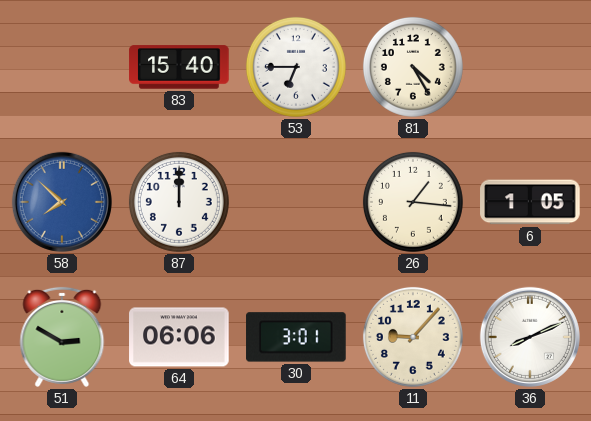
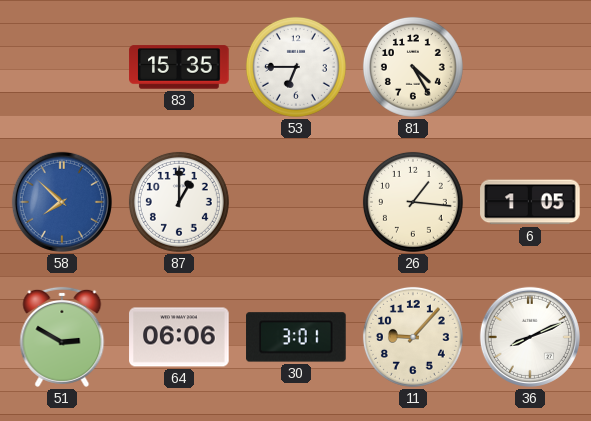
83: 15:40 -> 15:35 (179, 67)
87: 12:00 -> 1:00 (179, 202)
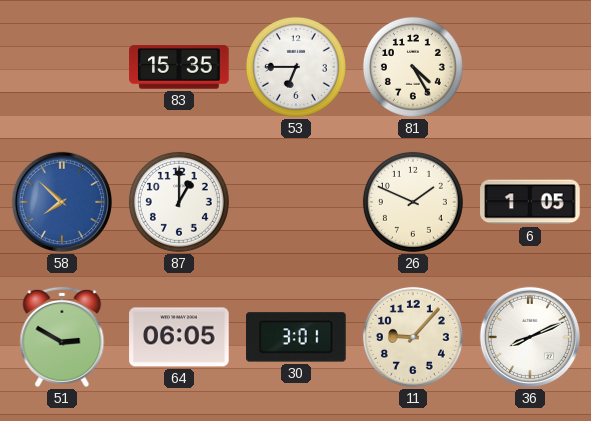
26: 1:16 -> 1:49 (413, 202)
64: 06:06 -> 06:05 (179, 337)
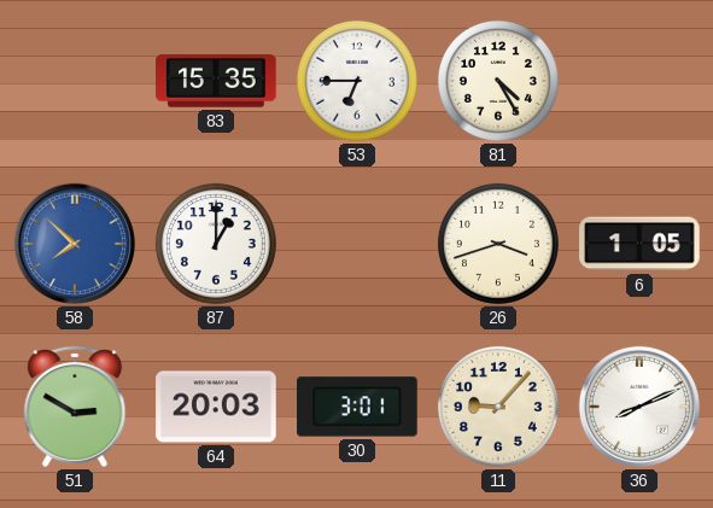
26: 1:49 -> 3:42 (498, 244)
64: 06:05 -> 20:03 (216, 407)
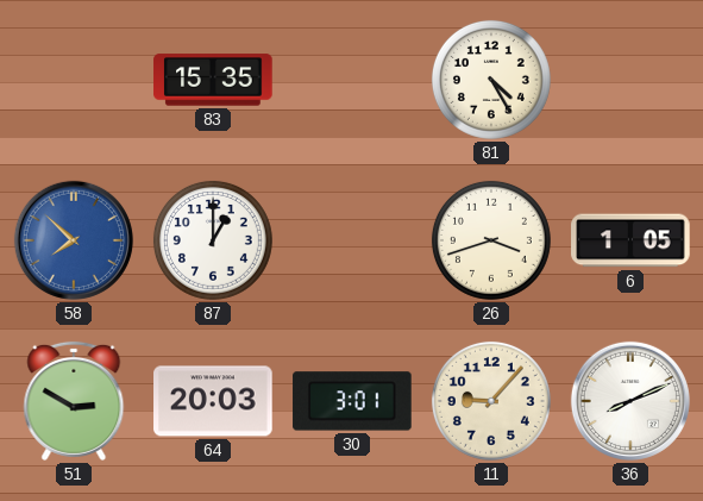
53: 6:45 -> none (357, 81)
